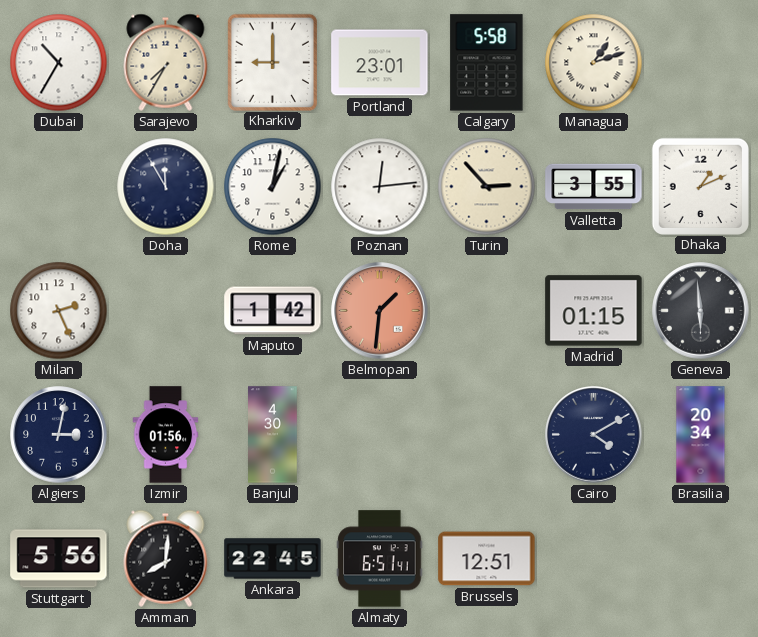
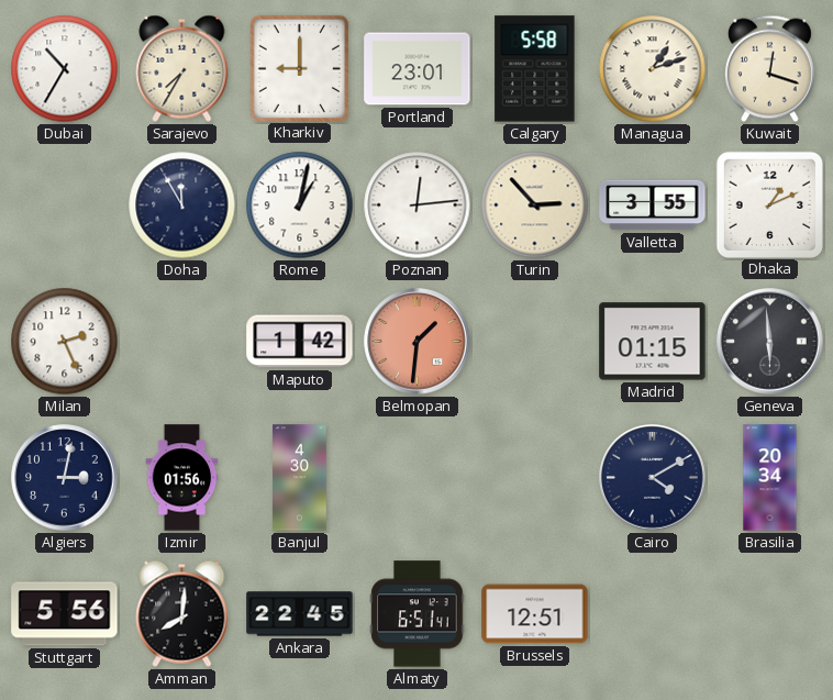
Kuwait: none -> 12:18 (769, 69)
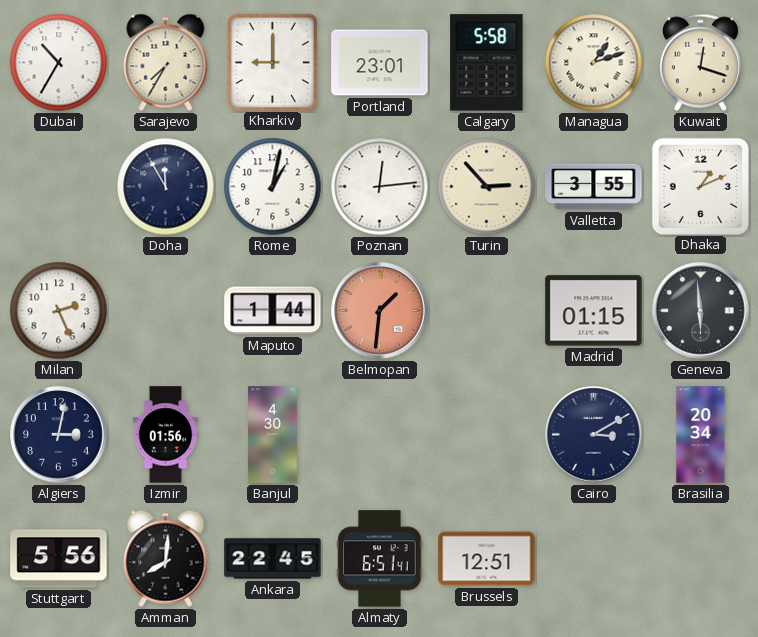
Maputo: 1:42 -> 1:44 (273, 311)
Cairo: 4:10 -> 3:10 (594, 435)
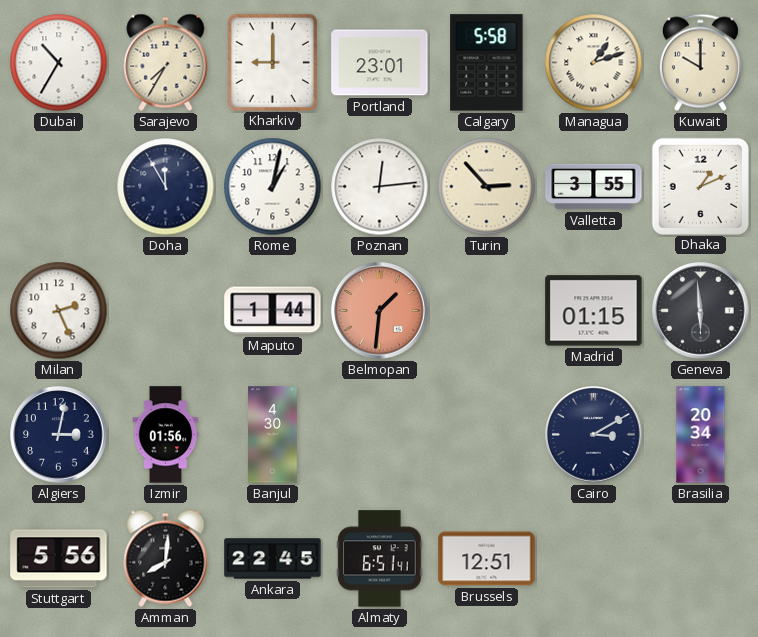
Kuwait: 12:18 -> 10:00 (700, 63)
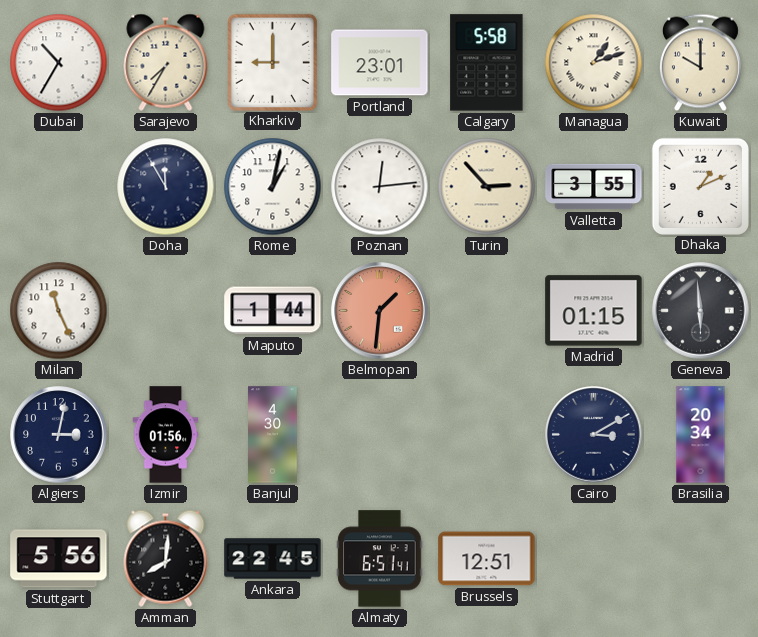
Milan: 2:26 -> 11:26 (59, 311)
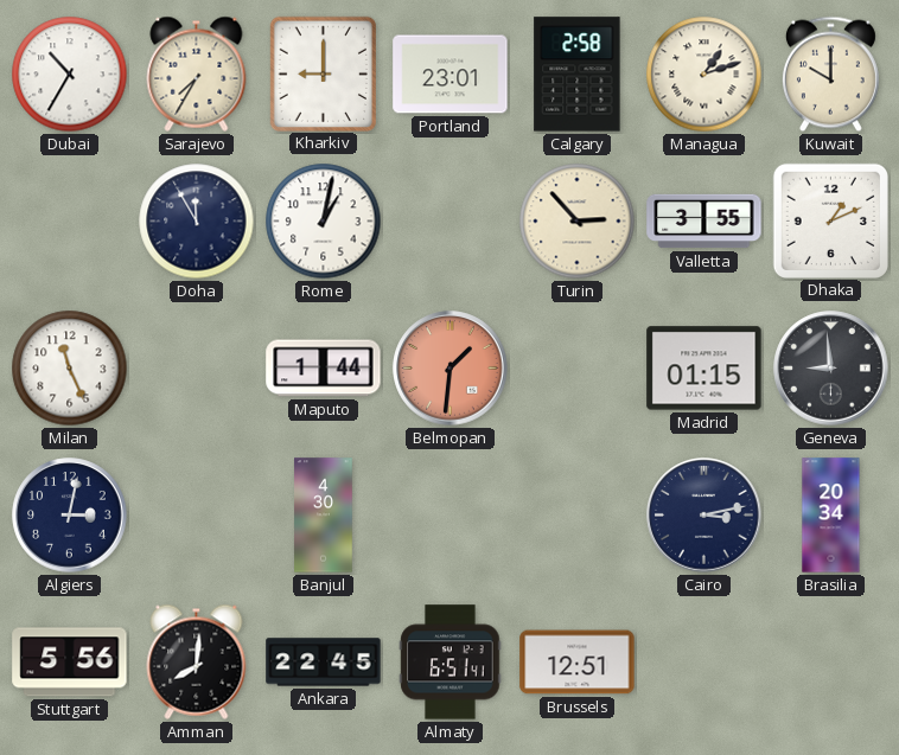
Calgary: 5:58 -> 2:58 (578, 75)
Poznan: 12:14 -> none (380, 187)
Geneva: 5:59 -> 8:59 (831, 369)
Izmir: 01:56 -> none (166, 435)
Cairo: 3:10 -> 3:13 (704, 516)
